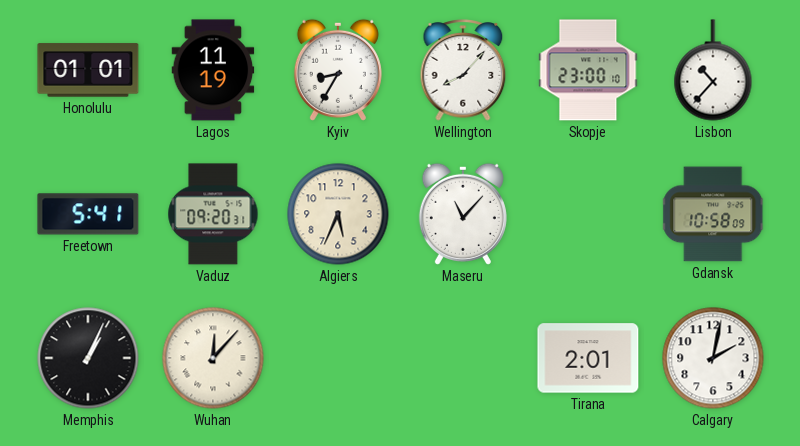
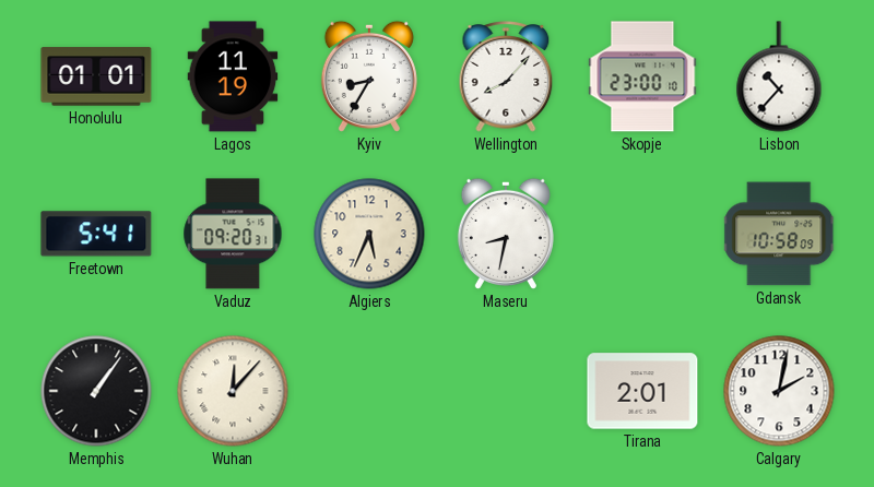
Maseru: 11:07 -> 8:32 (506, 234)
Memphis: 1:04 -> 1:06 (96, 391)
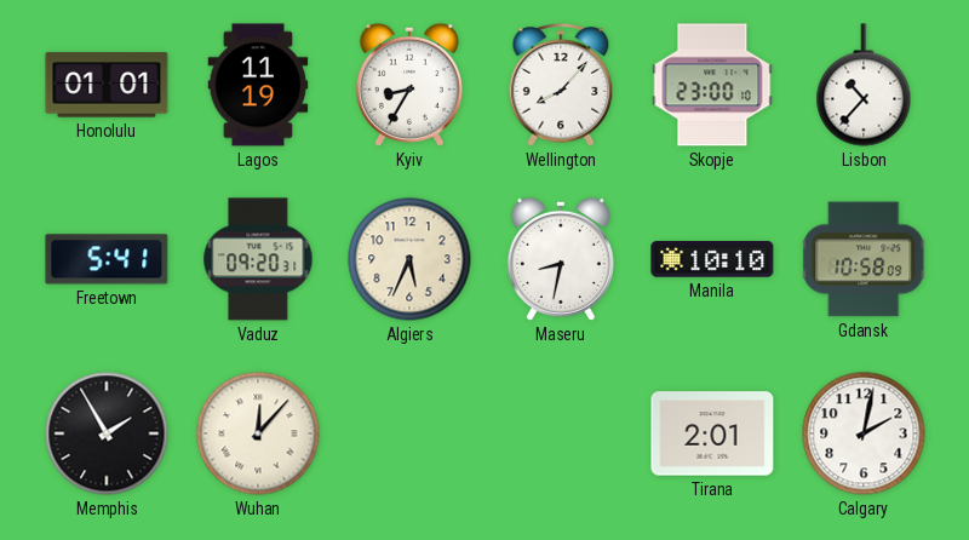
Manila: none -> 10:10 (712, 259)
Memphis: 1:06 -> 1:55 (107, 433)
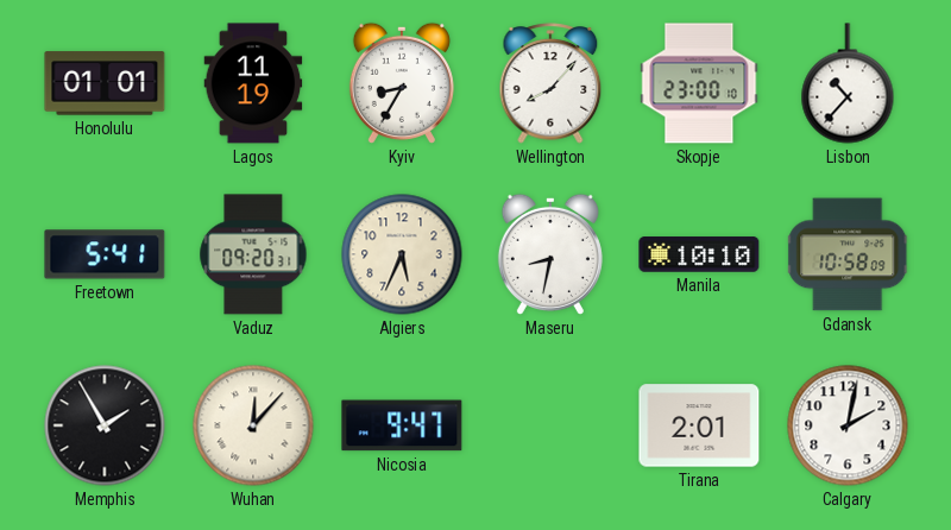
Nicosia: none -> 9:47 (402, 425)
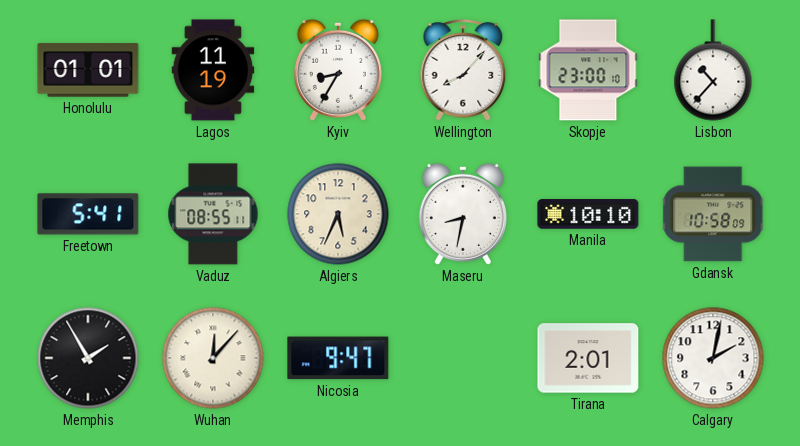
Vaduz: 09:20 -> 08:55 (213, 214)
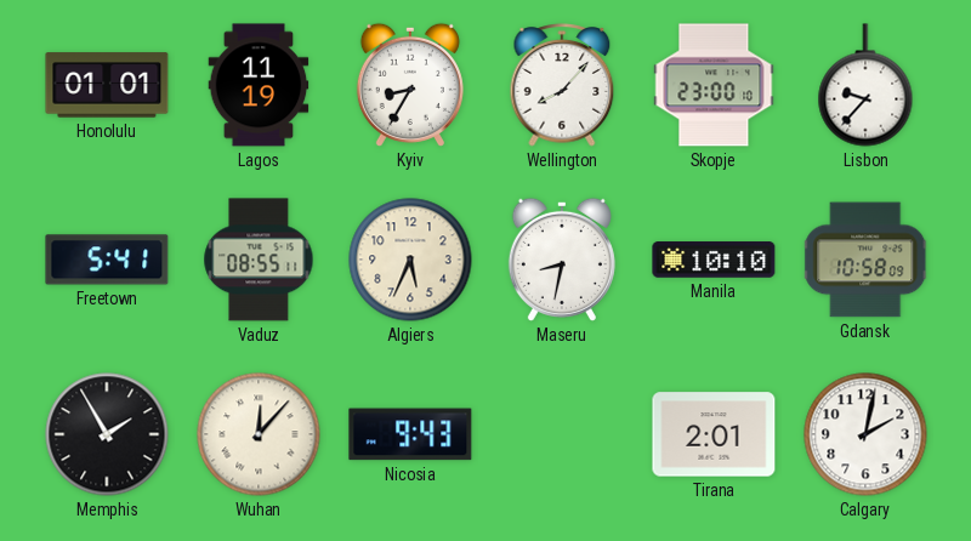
Lisbon: 10:37 -> 9:37 (865, 85)
Nicosia: 9:47 -> 9:43 (410, 434)
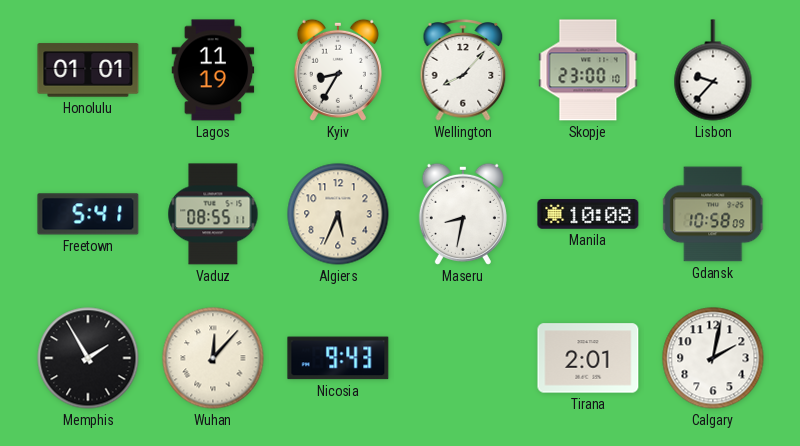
Manila: 10:10 -> 10:08 (588, 214)
